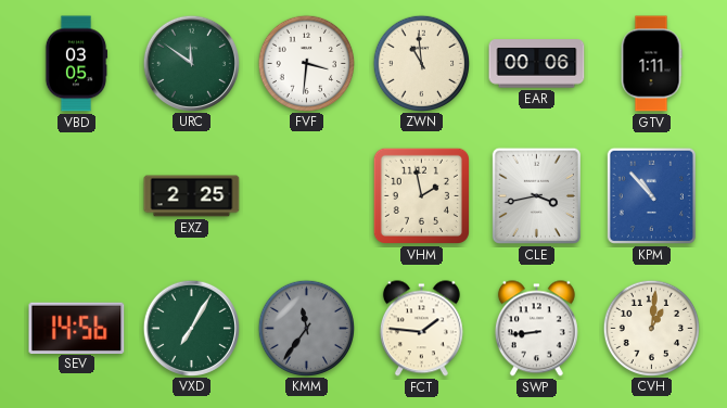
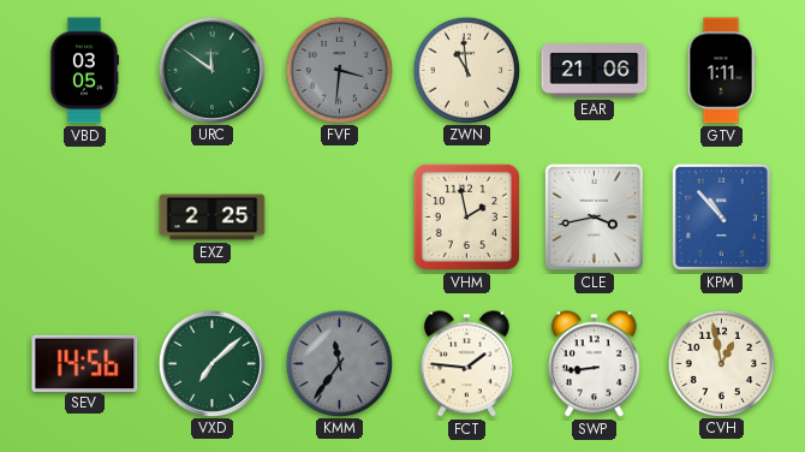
FVF dial: white -> grey (339, 70)
EAR: 00:06 -> 21:06 (595, 71)
VXD: 7:05 -> 7:08 (211, 363)
CVH: 1:01 -> 12:58 (721, 363)
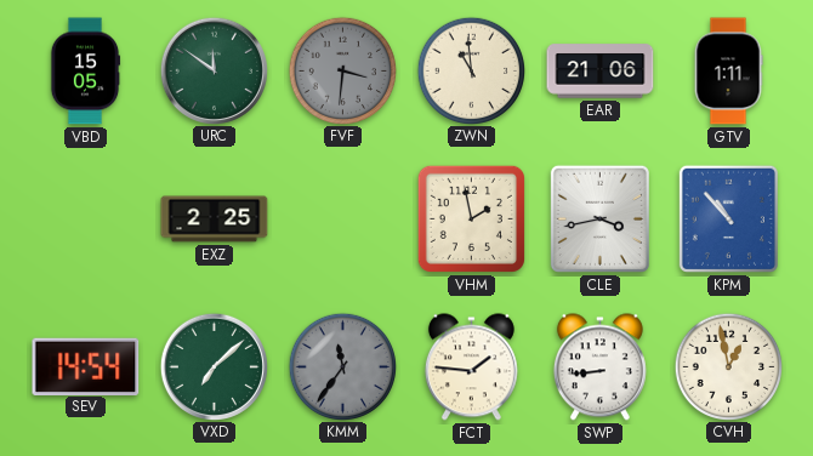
VBD: 03:05 -> 15:05 (85, 72)
SEV: 14:56 -> 14:54 (86, 366)
